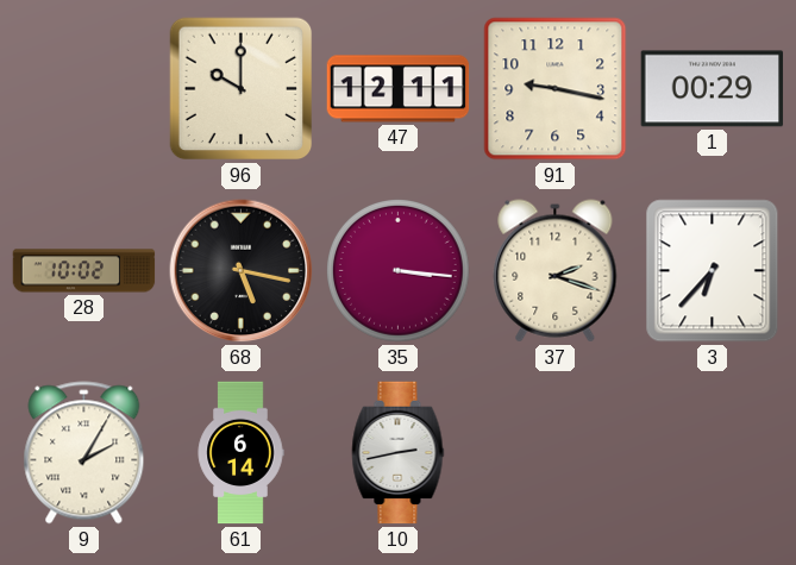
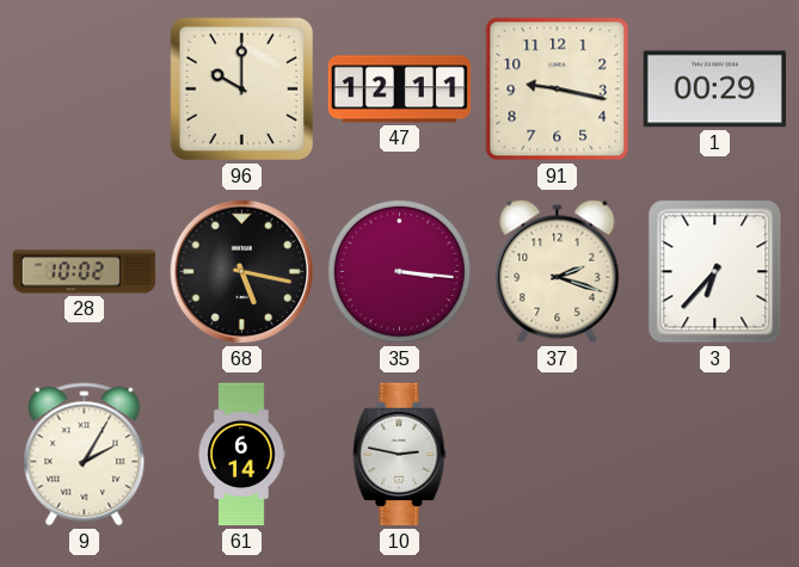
10: 2:43 -> 2:47 (400, 455)
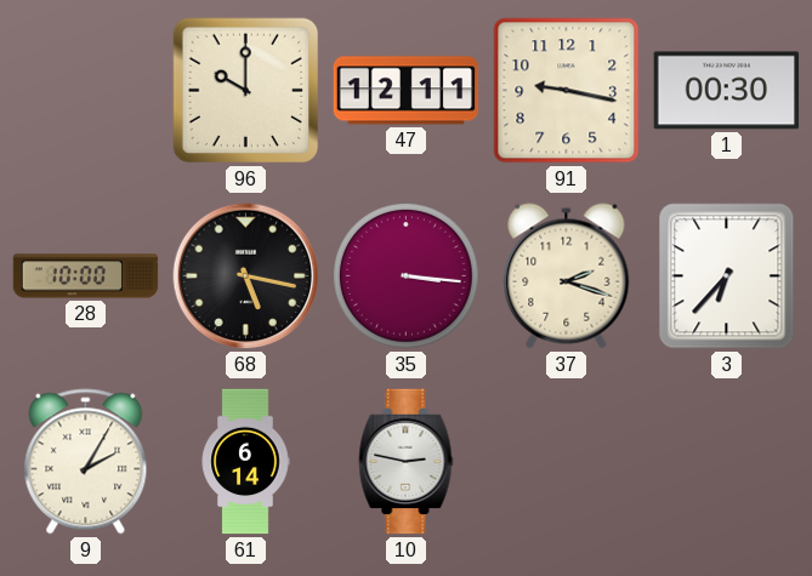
1: 00:29 -> 00:30 (727, 91)
28: 10:02 -> 10:00 (86, 276)
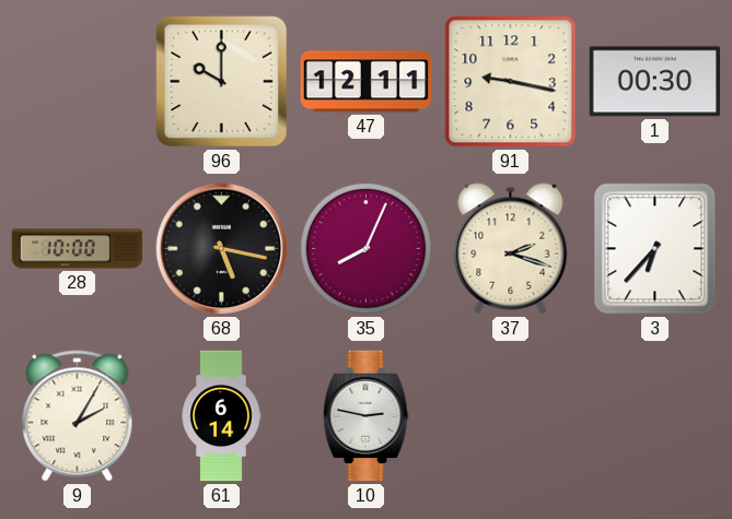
35: 3:16 -> 8:04 (367, 249)
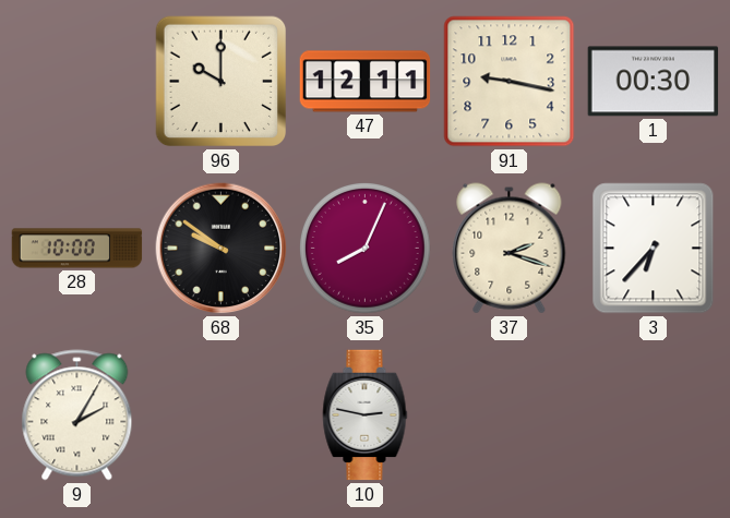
68: 5:17 -> 9:51 (222, 249)
61: 6:14 -> none (221, 416)
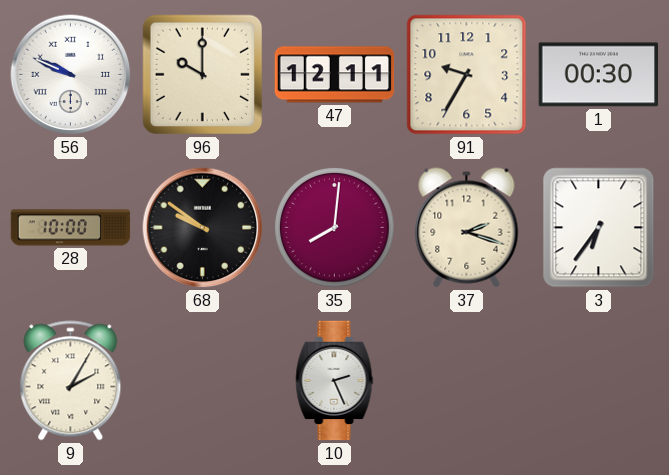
56: none -> 9:49 (71, 75)
91: 9:17 -> 9:35 (467, 75)
35: 8:04 -> 8:01 (335, 228)
3: 6:37 -> 6:36 (599, 228)
10: 2:47 -> 2:26 (335, 381)
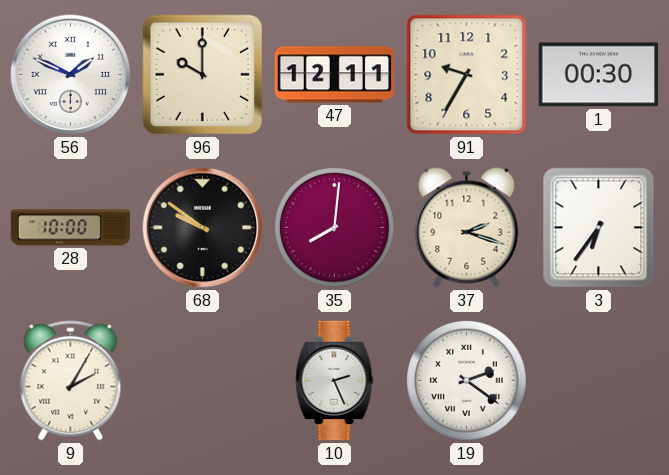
56: 9:49 -> 1:49 (71, 75)
19: none -> 2:21 (467, 381)
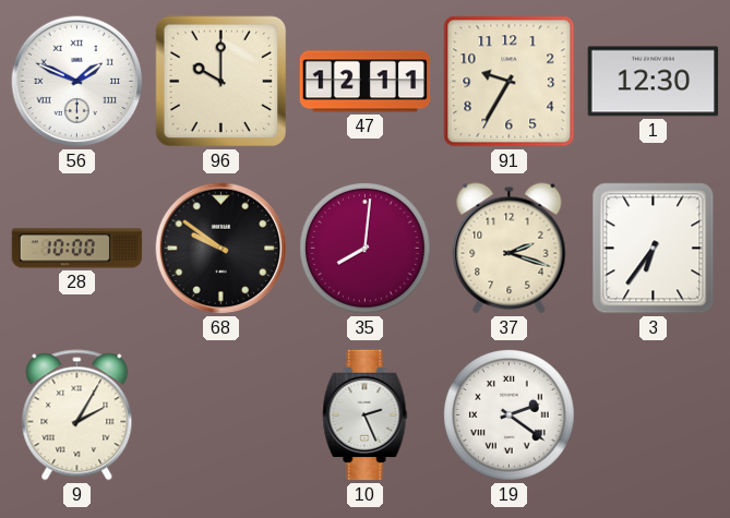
1: 00:30 -> 12:30 (654, 82)
